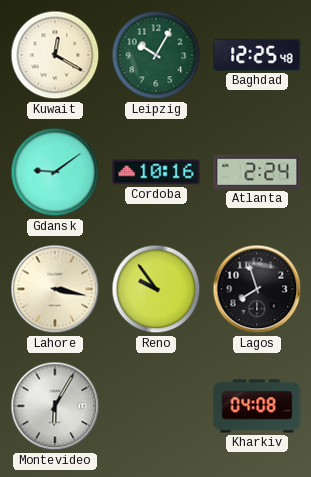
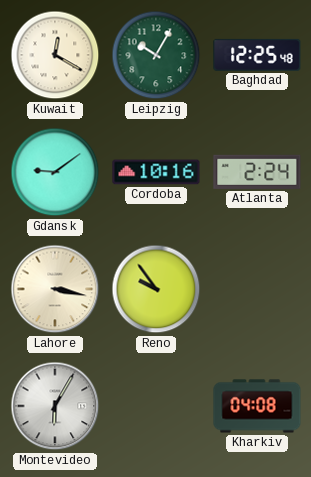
Lagos: 7:57 -> none (257, 289)
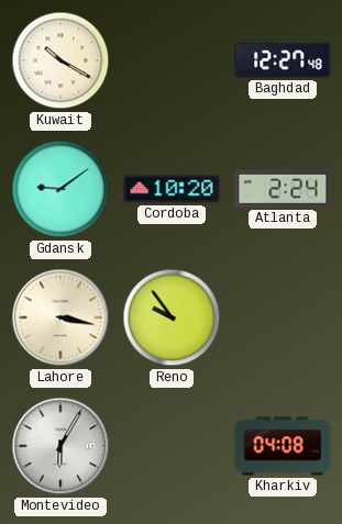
Kuwait: 12:20 -> 10:20 (60, 60)
Leipzig: 10:05 -> none (156, 55)
Baghdad: 12:25 -> 12:27 (283, 60)
Cordoba: 10:16 -> 10:20 (172, 189)
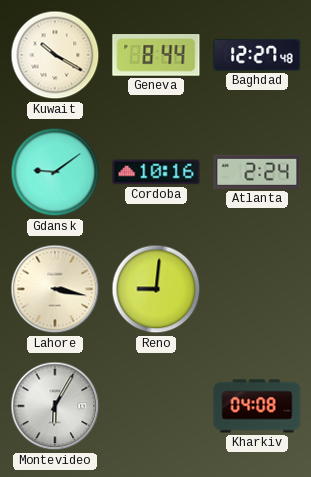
Geneva: none -> 8:44 (156, 55)
Cordoba: 10:20 -> 10:16 (156, 172)
Reno: 9:54 -> 9:01 (156, 289)
